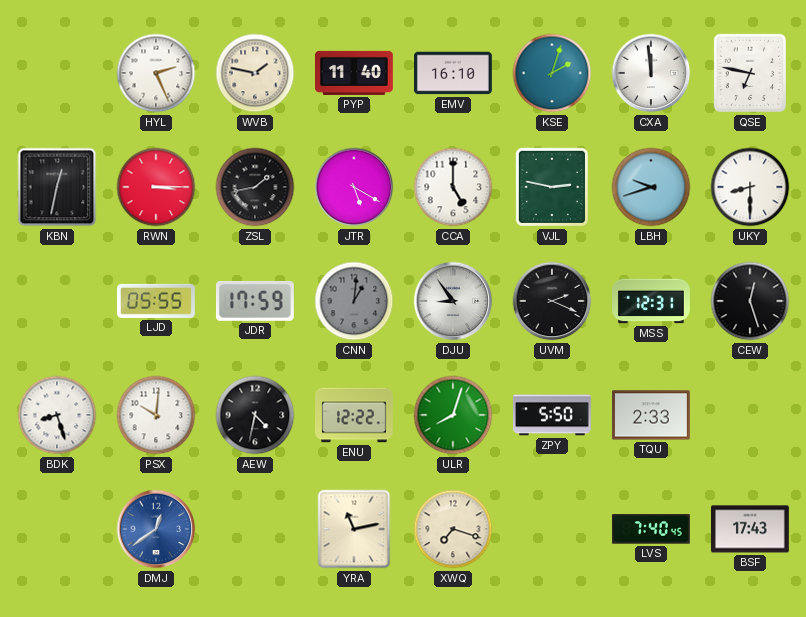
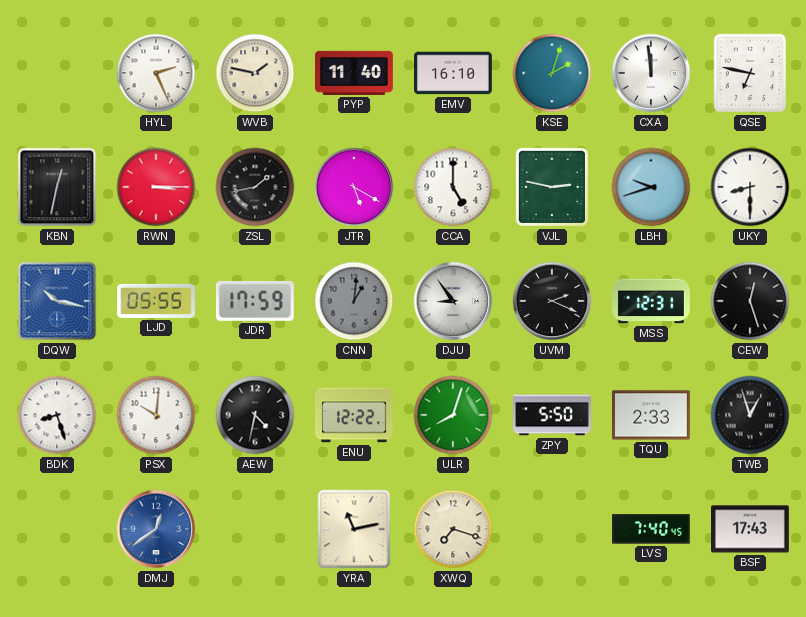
DQW: none -> 10:17 (57, 301)
TWB: none -> 12:57 (750, 415)
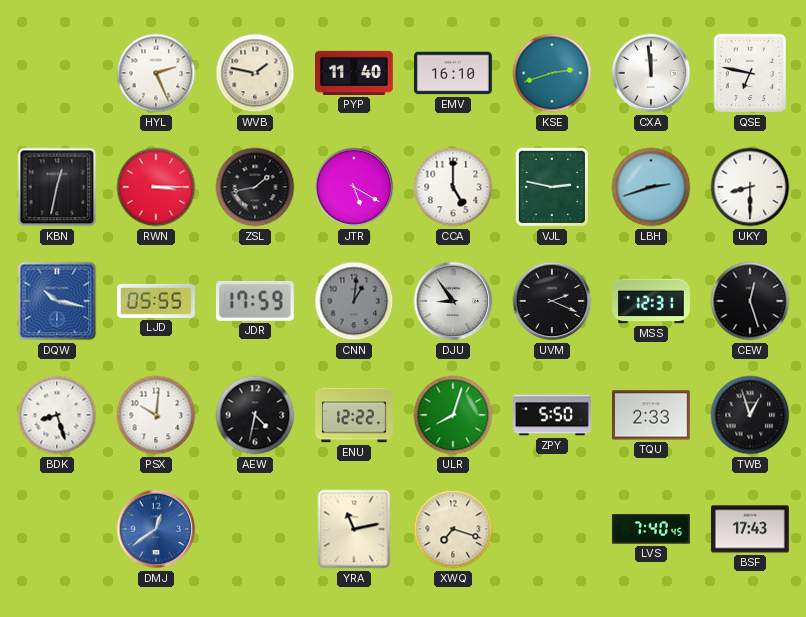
KSE: 2:03 -> 2:42 (552, 73)
LBH: 9:42 -> 2:42 (651, 187)
